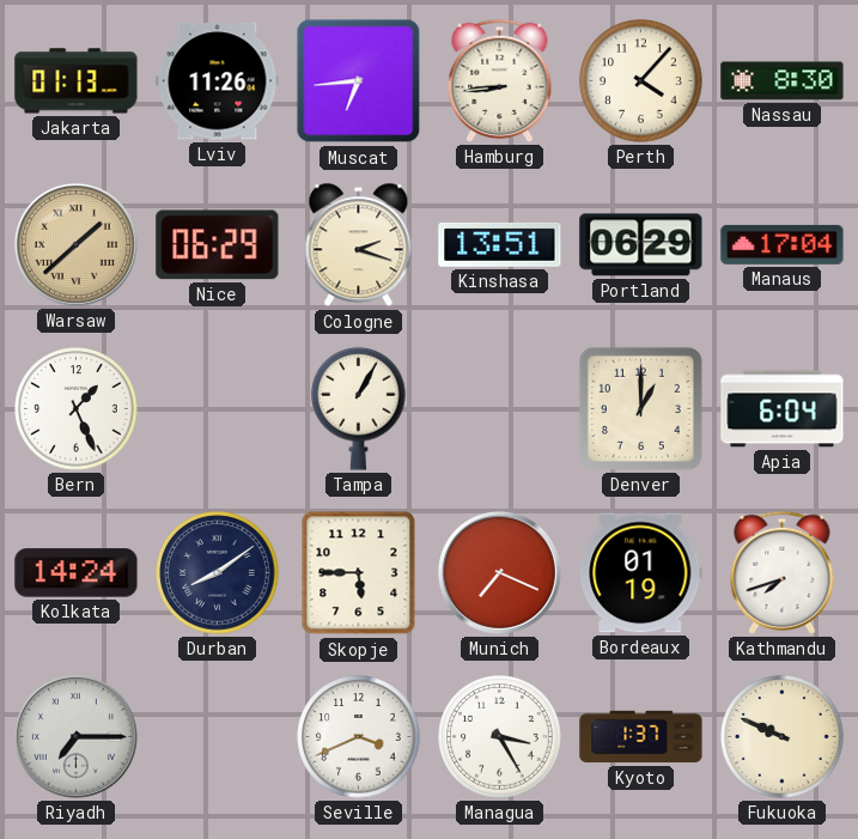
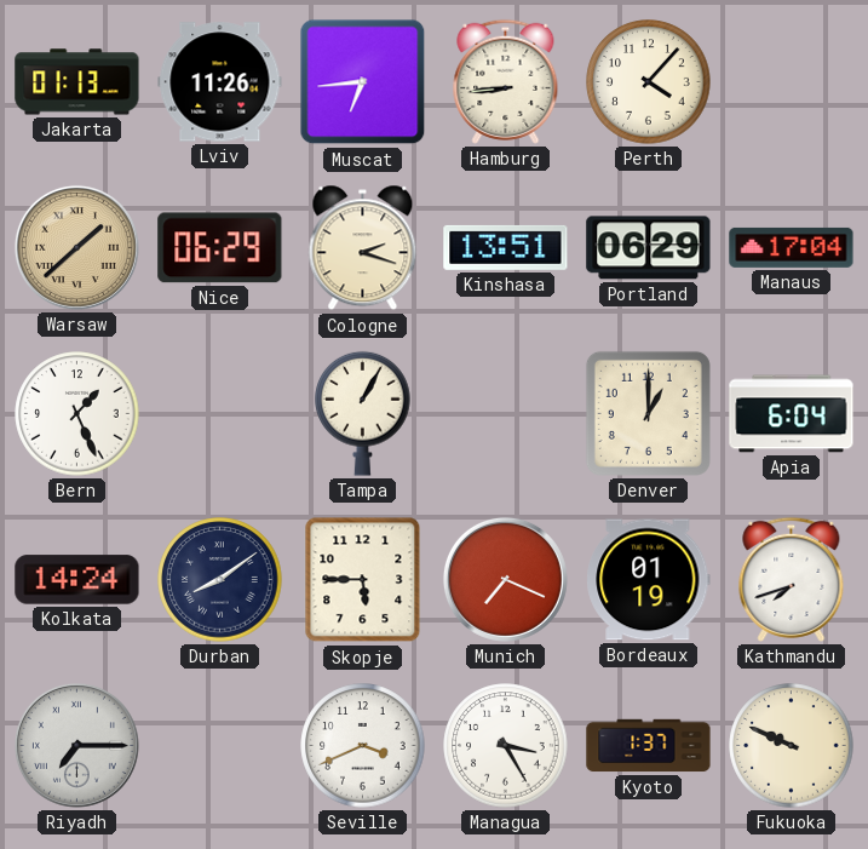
Nassau: 8:30 -> none (783, 81)
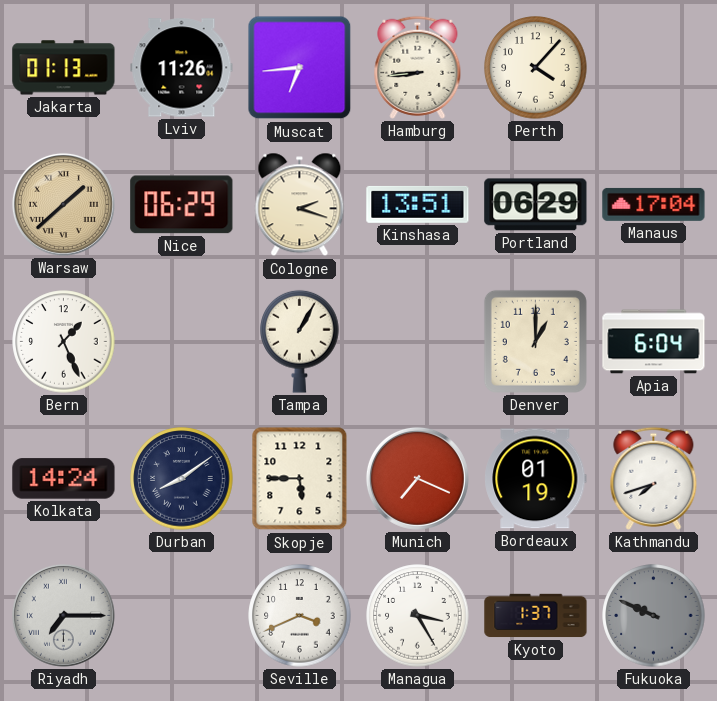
Fukuoka dial: cream -> grey (654, 616)
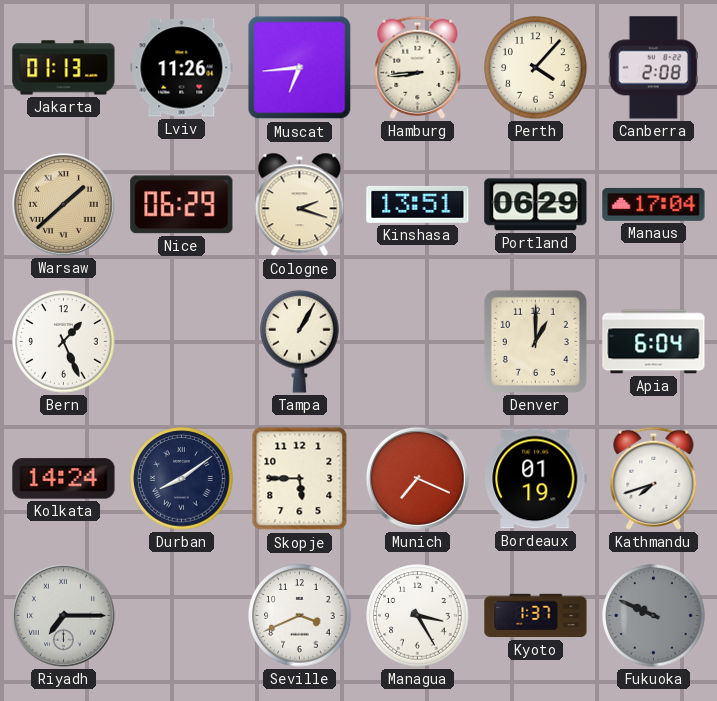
Canberra: none -> 2:08 (653, 68)
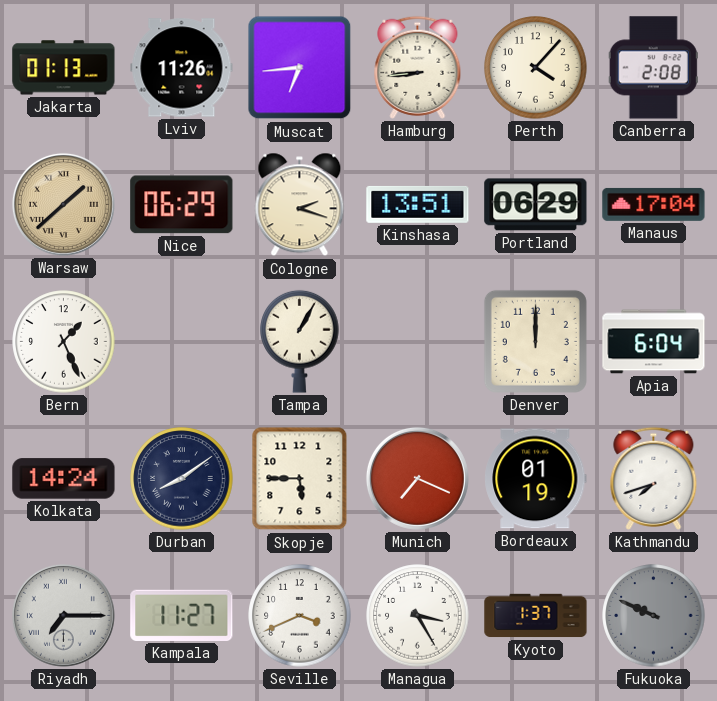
Denver: 1:00 -> 12:00 (535, 341)
Kampala: none -> 11:27 (182, 615)
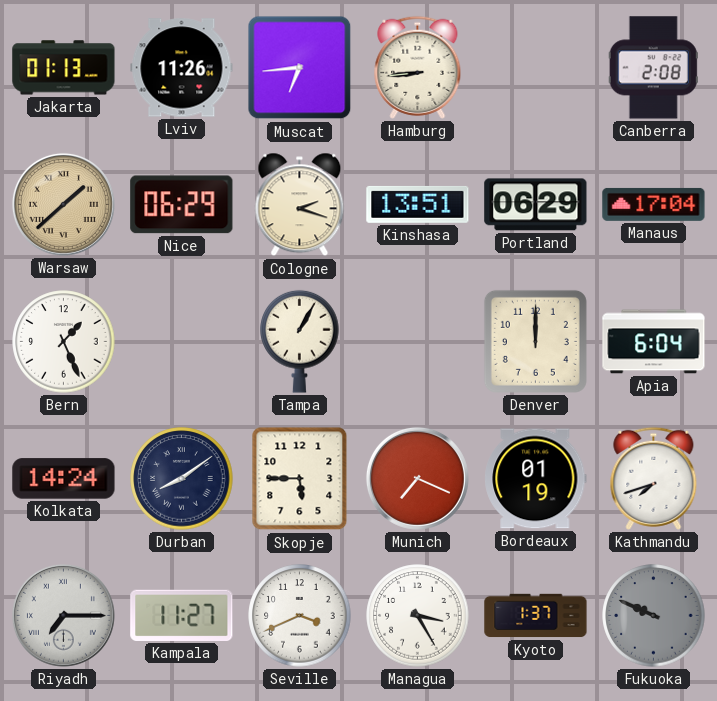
Perth: 4:07 -> none (536, 68)
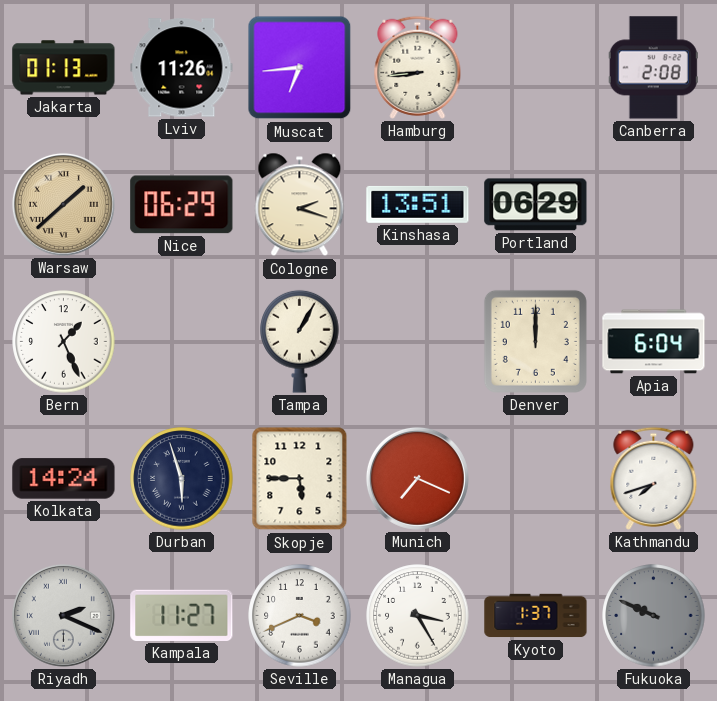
Manaus: 17:04 -> none (654, 204)
Durban: 8:09 -> 5:57 (182, 479)
Bordeaux: 01:19 -> none (536, 479)
Riyadh: 7:15 -> 2:19 (63, 615)
